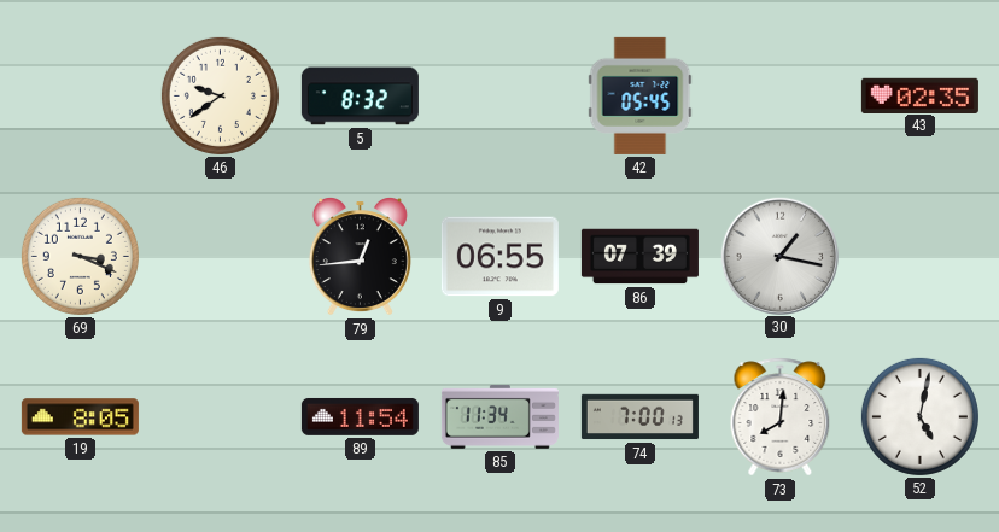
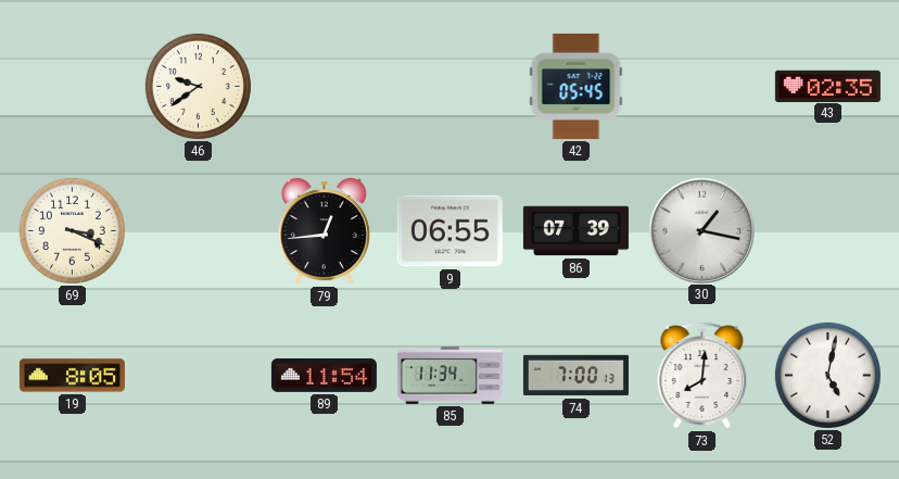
5: 8:32 -> none (360, 97)
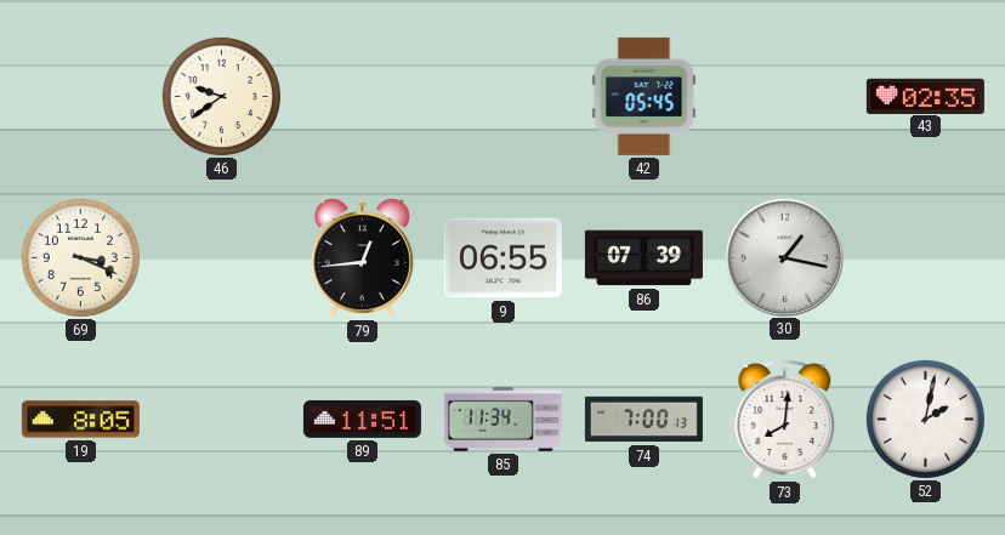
89: 11:54 -> 11:51 (362, 420)
52: 5:02 -> 2:02 (925, 419)
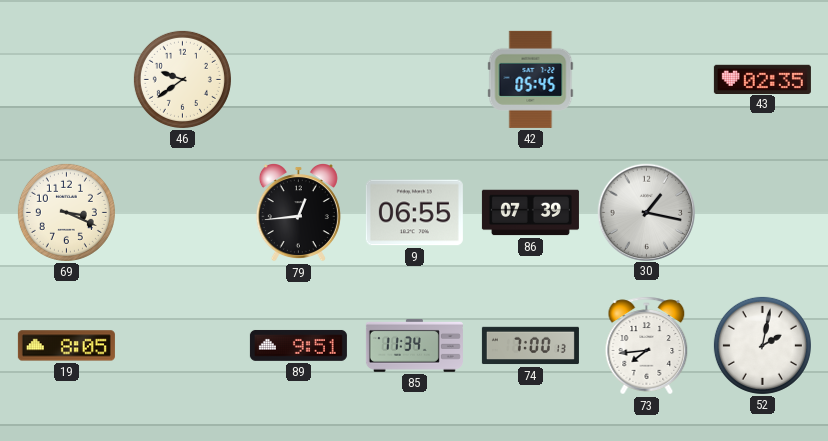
89: 11:51 -> 9:51 (298, 346)
73: 8:01 -> 7:44 (647, 346)
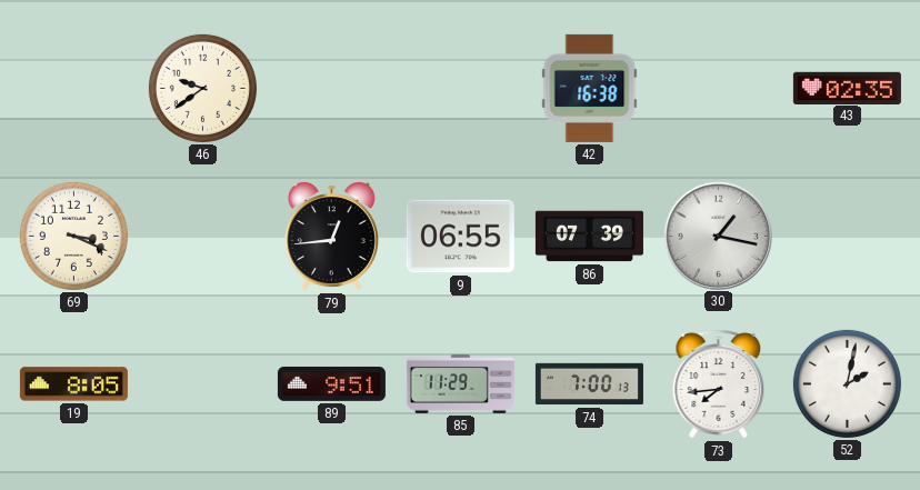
42: 05:45 -> 16:38 (590, 88)
85: 11:34 -> 11:29 (460, 383)
